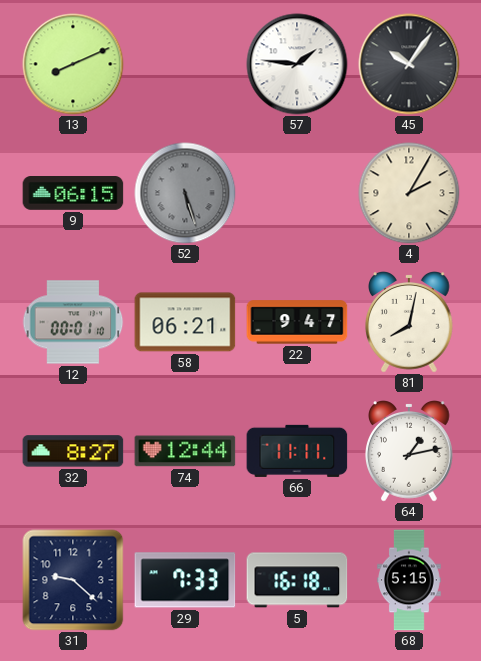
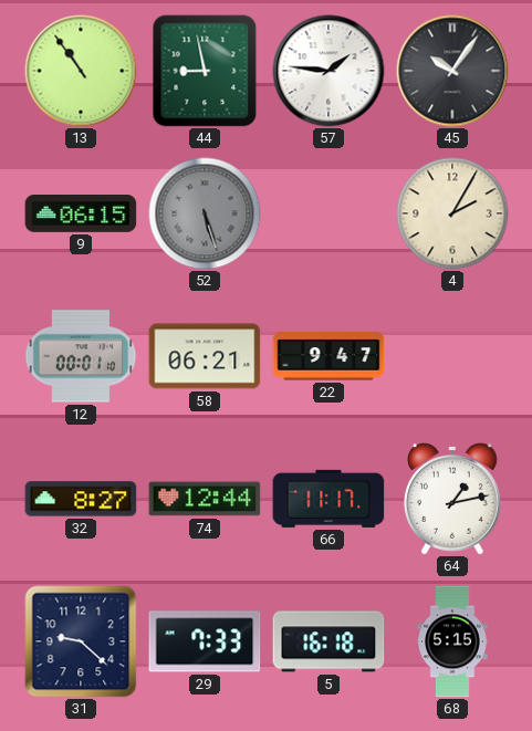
13: 8:11 -> 10:54 (81, 71)
44: none -> 8:58 (205, 71)
81: 8:02 -> none (410, 322)
66: 11:11 -> 11:17 (328, 499)
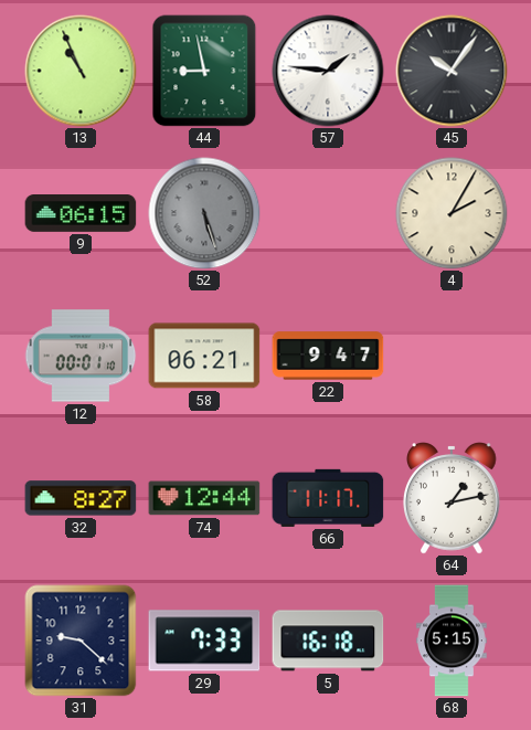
13: 10:54 -> 10:56 (81, 71)
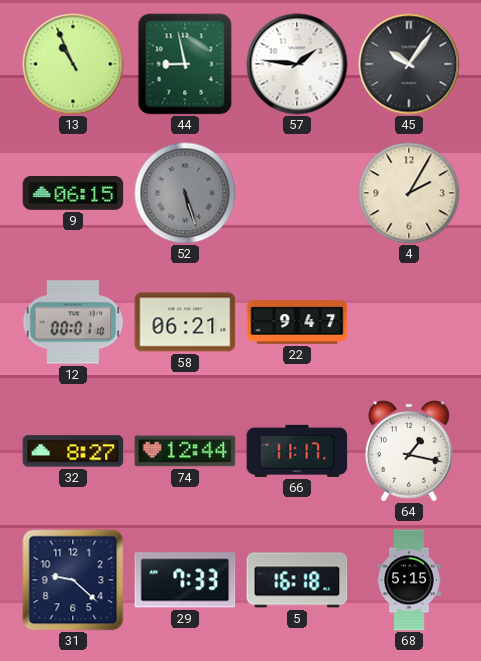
64: 1:13 -> 1:17 (410, 451)
